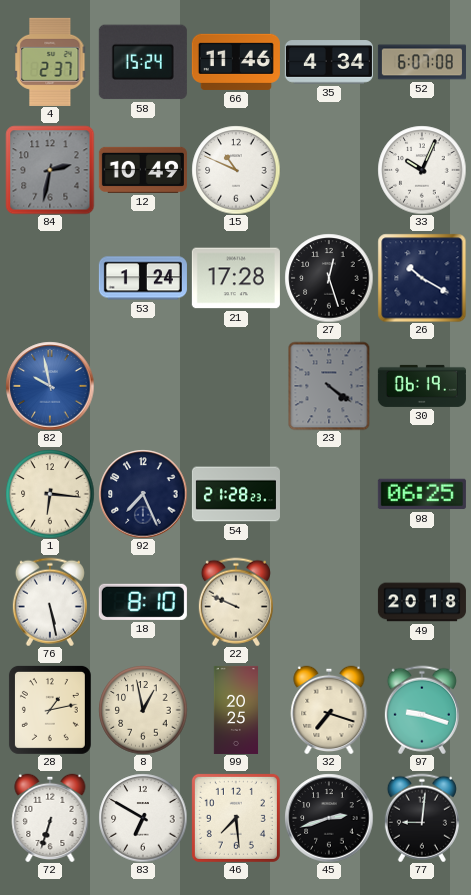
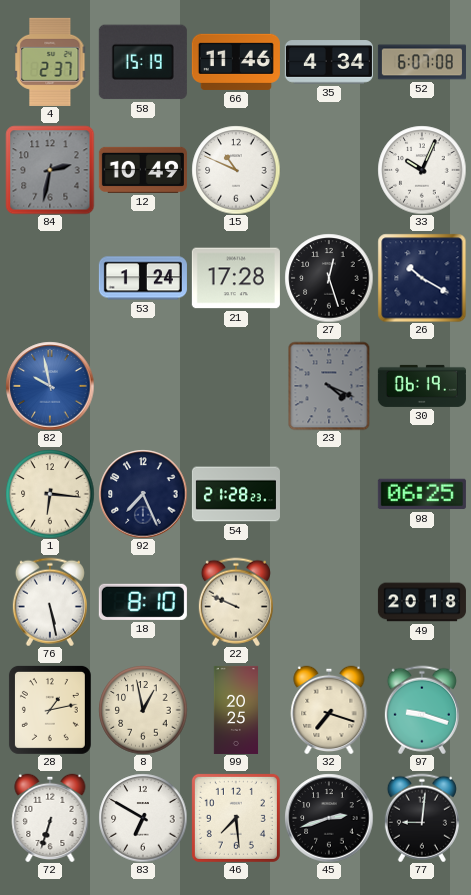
58: 15:24 -> 15:19 (143, 62)
23: 4:21 -> 4:19 (329, 386)
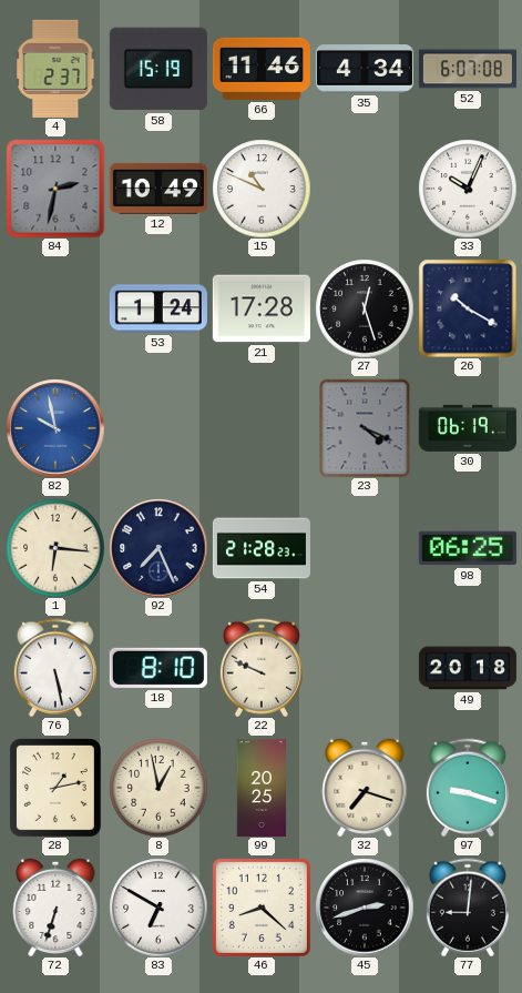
46: 7:29 -> 8:22 (262, 908)
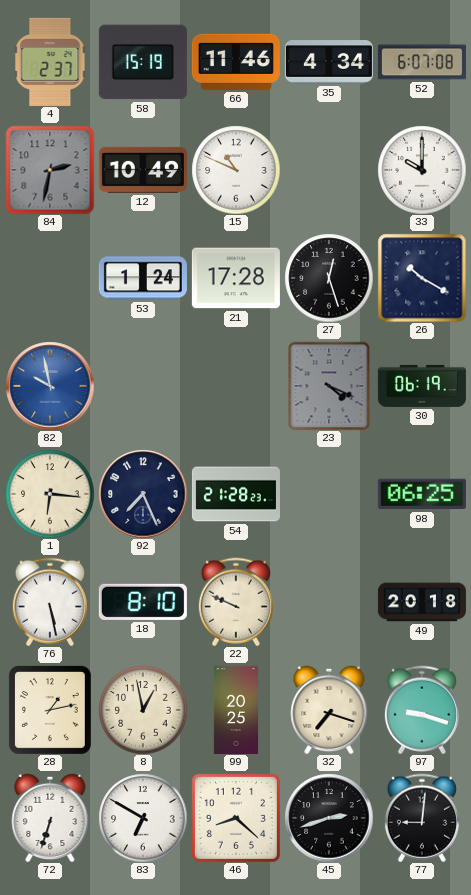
33: 10:04 -> 10:00 (422, 170)
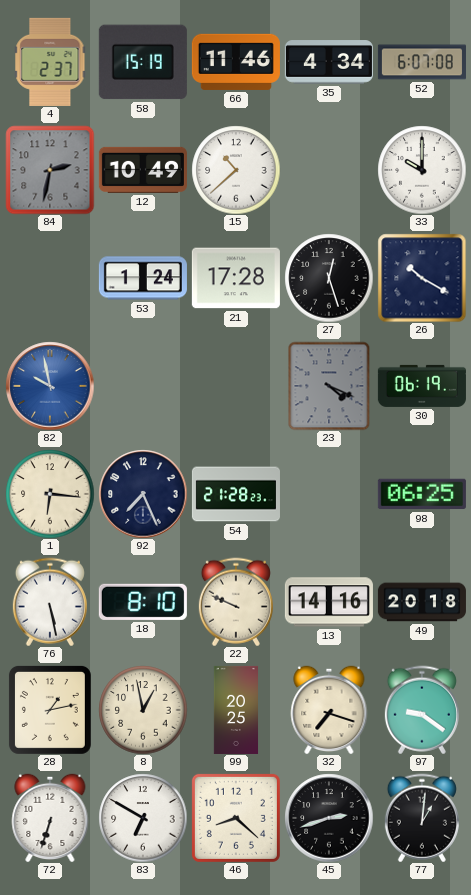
15: 10:49 -> 10:38 (236, 170)
13: none -> 14:16 (329, 602)
97: 9:18 -> 9:21 (422, 710)
77: 9:01 -> 1:01 (422, 818)
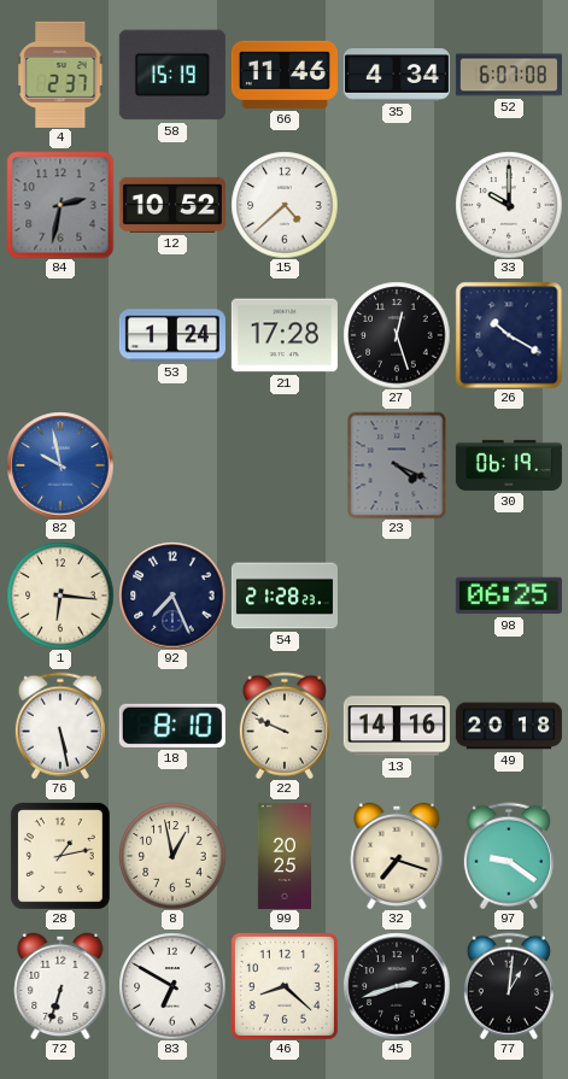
12: 10:49 -> 10:52 (172, 205)
15: 10:38 -> 4:38 (285, 205)
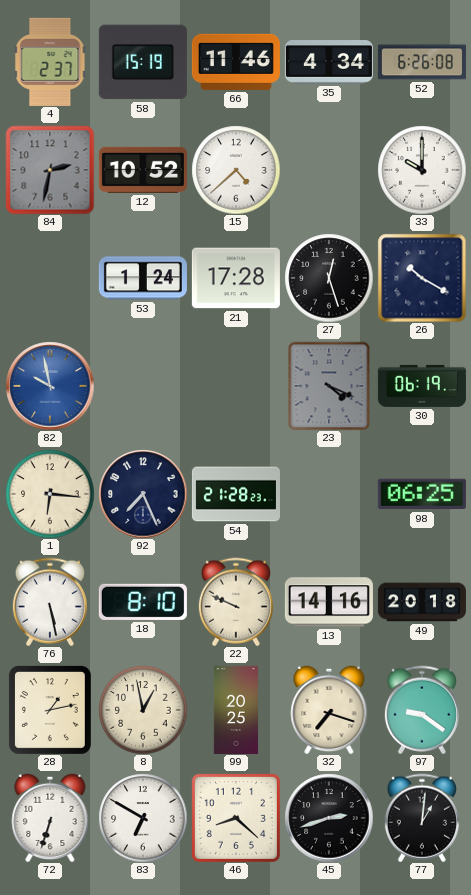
52: 6:07 -> 6:26 (422, 62)
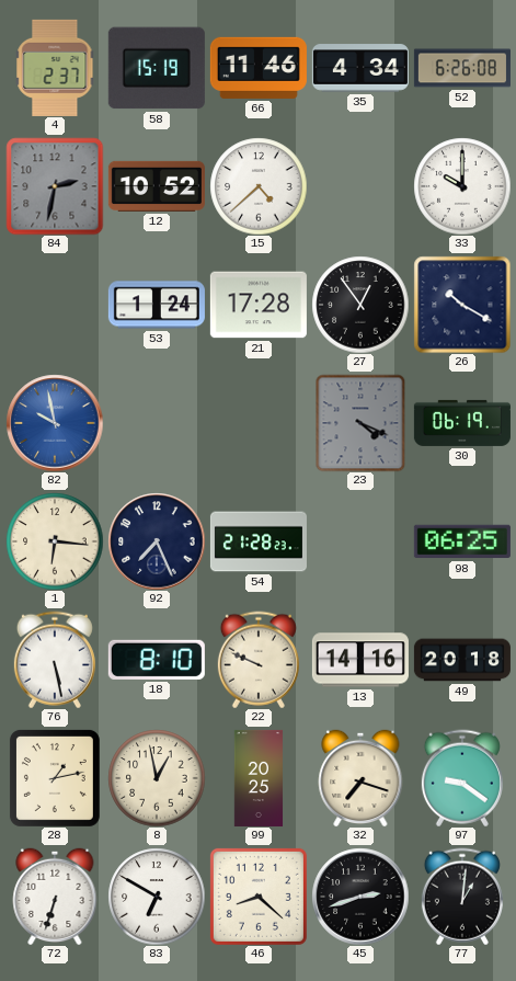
27: 12:27 -> 12:54 (360, 305)
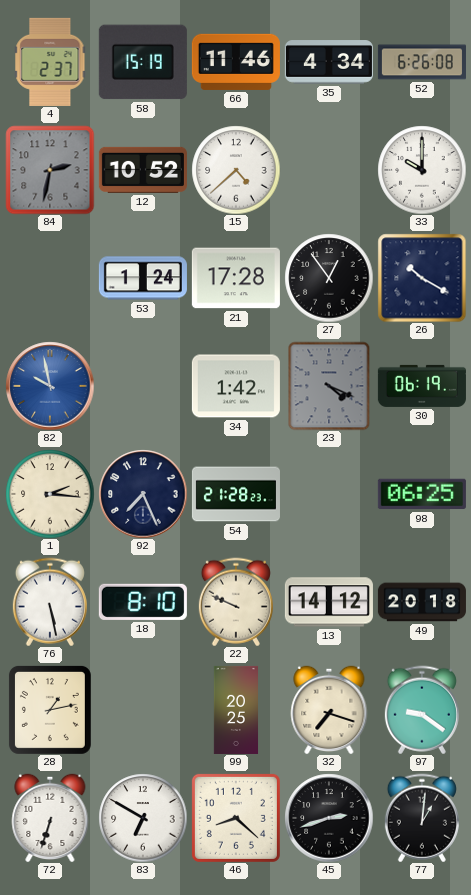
34: none -> 1:42 (236, 386)
1: 6:16 -> 2:16 (50, 494)
13: 14:16 -> 14:12 (329, 602)
8: 12:58 -> none (157, 778)
